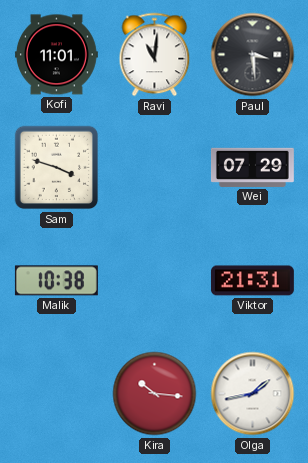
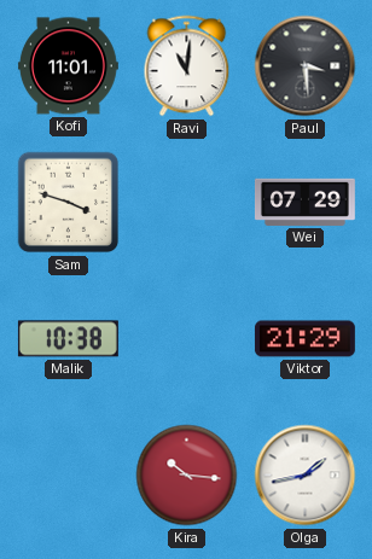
Viktor: 21:31 -> 21:29 (304, 339)
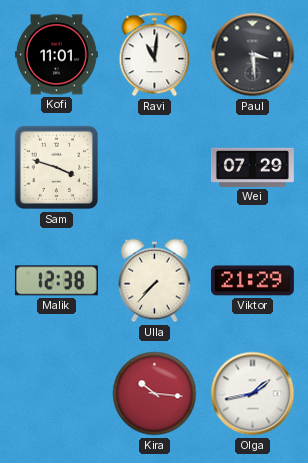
Malik: 10:38 -> 12:38 (56, 281)
Ulla: none -> 7:37 (155, 281)
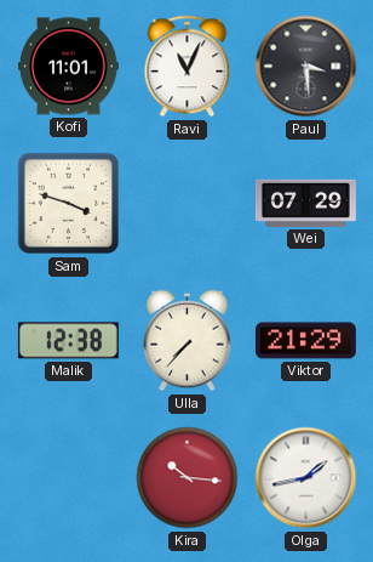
Ravi: 11:01 -> 11:04 (188, 67)
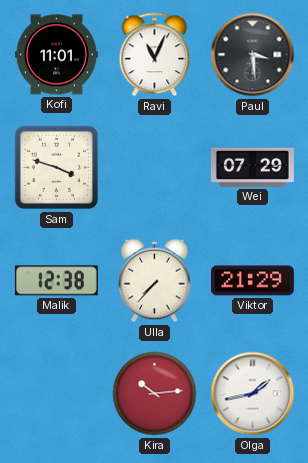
Kira: 10:16 -> 10:14 (155, 394)
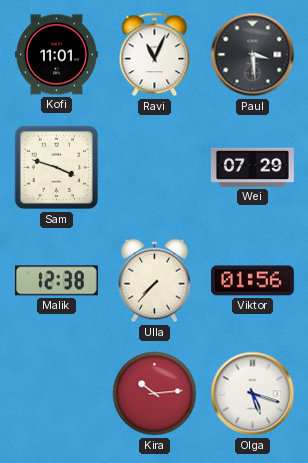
Viktor: 21:29 -> 01:56 (252, 281)
Olga: 1:43 -> 5:18 (253, 394)
